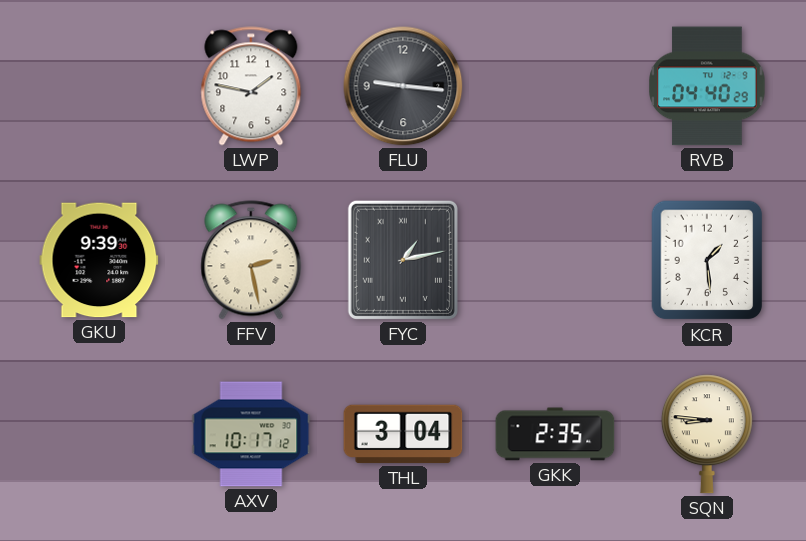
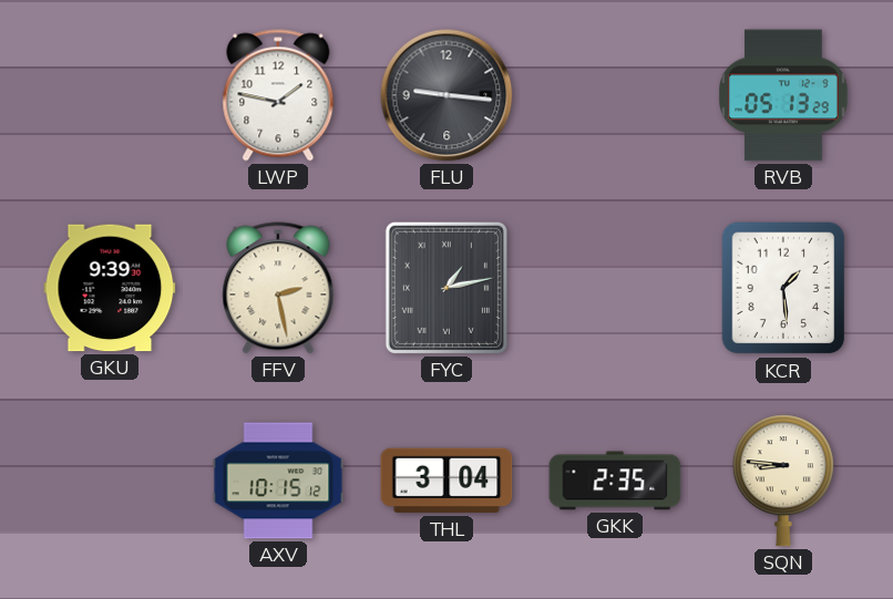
RVB: 04:40 -> 05:13 (783, 95)
AXV: 10:17 -> 10:15 (278, 481)
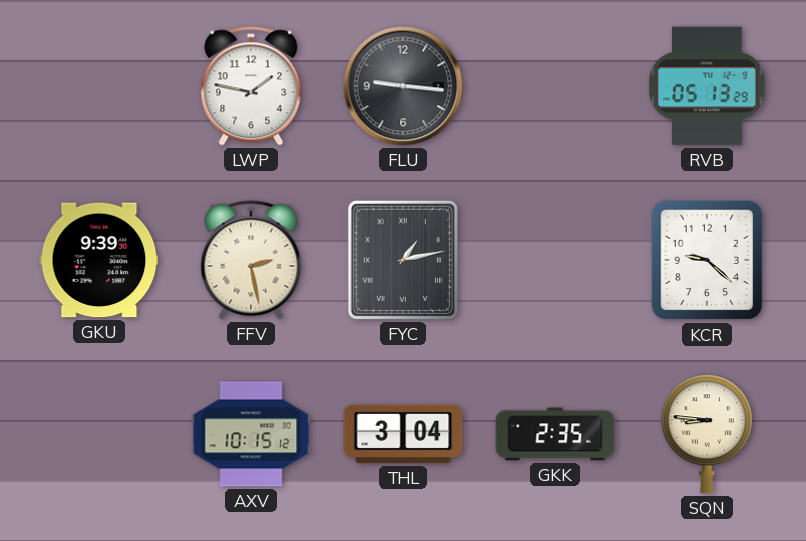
KCR: 1:29 -> 9:22 (707, 260)
